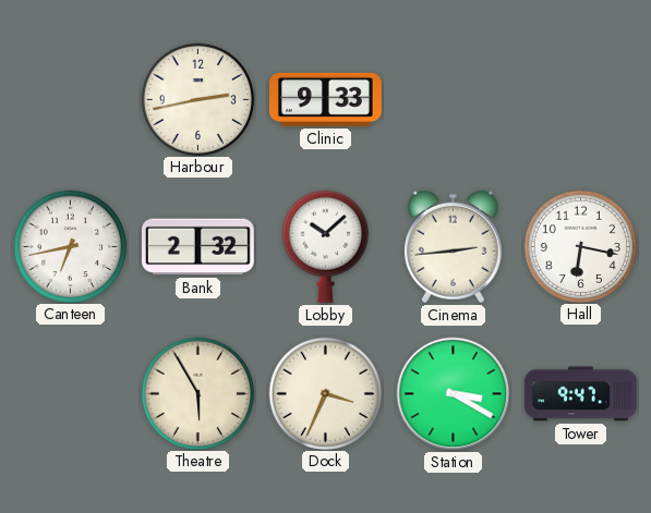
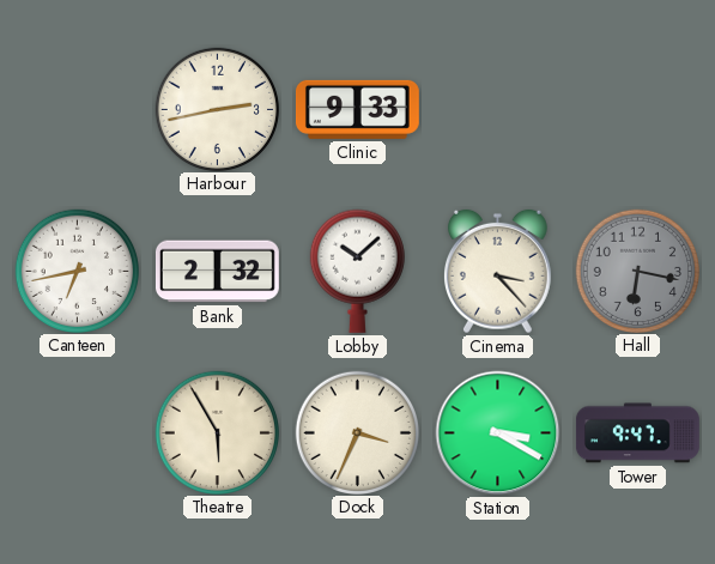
Cinema: 2:44 -> 3:23 (497, 272)
Hall dial: white -> grey (637, 271)
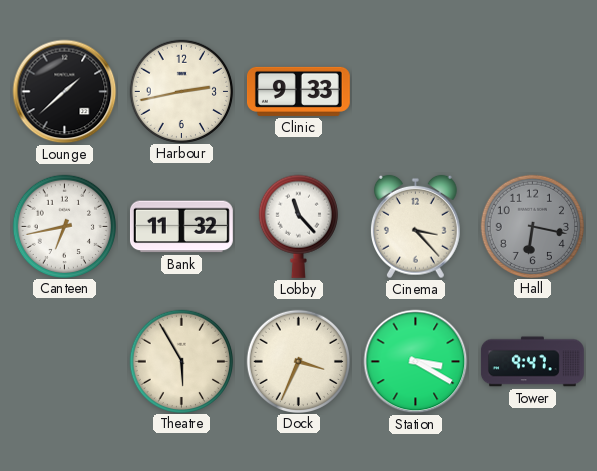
Lounge: none -> 1:38 (65, 92)
Bank: 2:32 -> 11:32 (181, 227)
Lobby: 10:08 -> 11:23 (298, 226)
